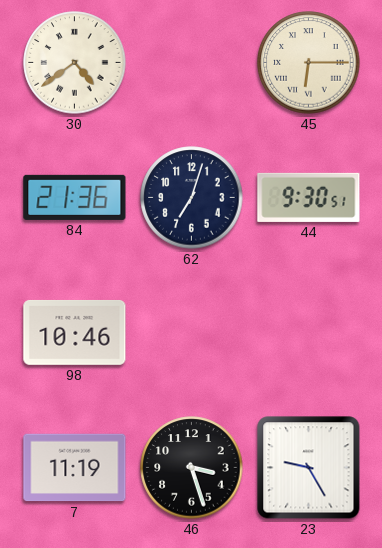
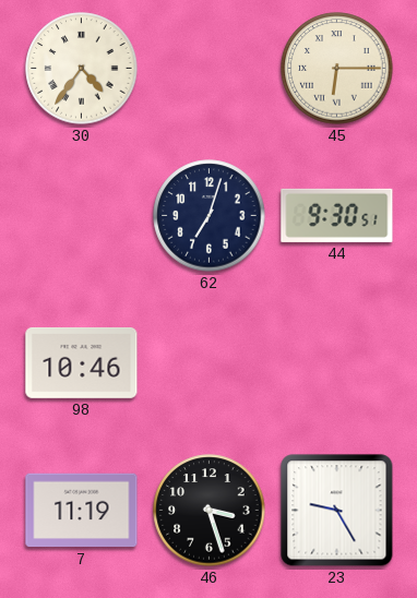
30: 4:39 -> 4:36 (82, 69)
84: 21:36 -> none (75, 197)
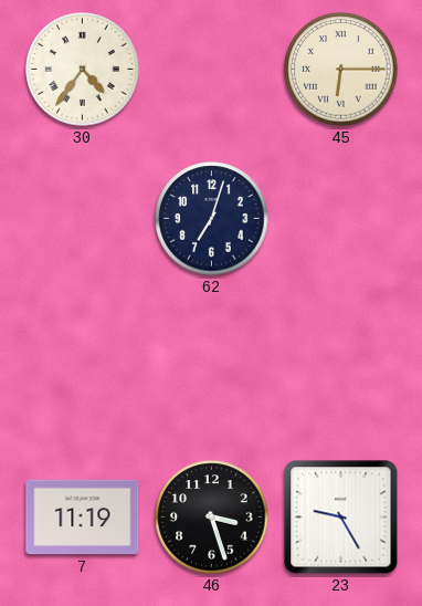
44: 9:30 -> none (337, 215)
98: 10:46 -> none (82, 362)
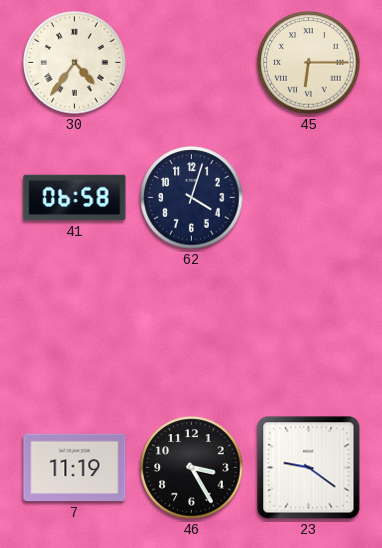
41: none -> 06:58 (75, 198)
62: 7:03 -> 4:03 (192, 198)
46: 3:27 -> 3:25 (192, 468)
23: 9:25 -> 9:21 (309, 468)
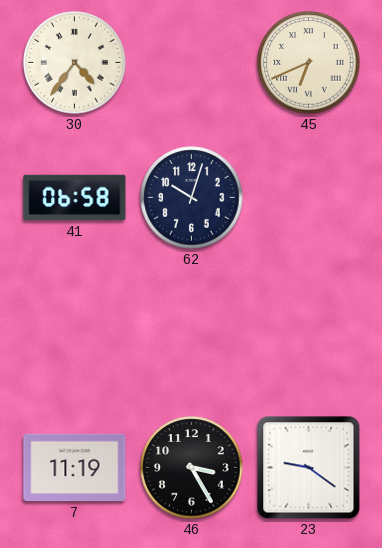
45: 6:15 -> 6:41 (309, 63)
62: 4:03 -> 10:03 (192, 198)
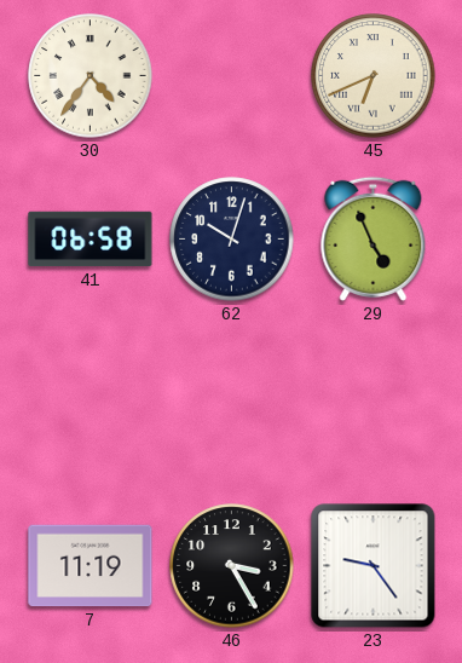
29: none -> 4:56 (374, 238)
23: 9:21 -> 9:24 (374, 566)
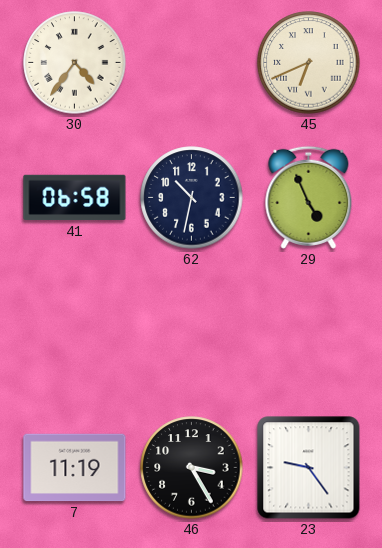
62: 10:03 -> 10:32 (192, 198)
